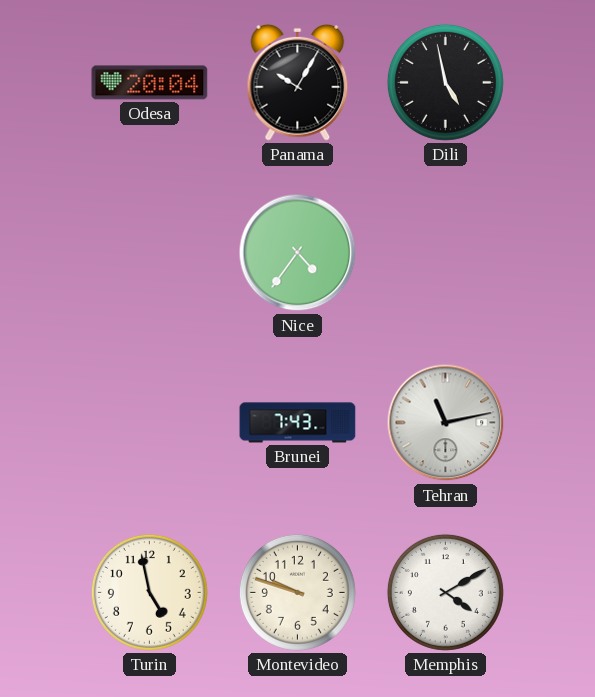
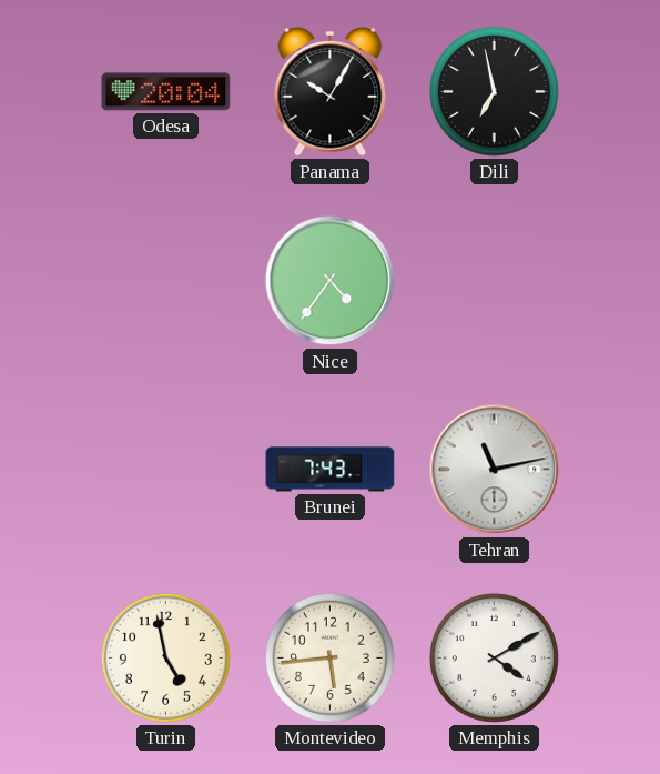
Dili: 4:58 -> 6:58 (494, 91)
Montevideo: 9:48 -> 5:44 (329, 657)
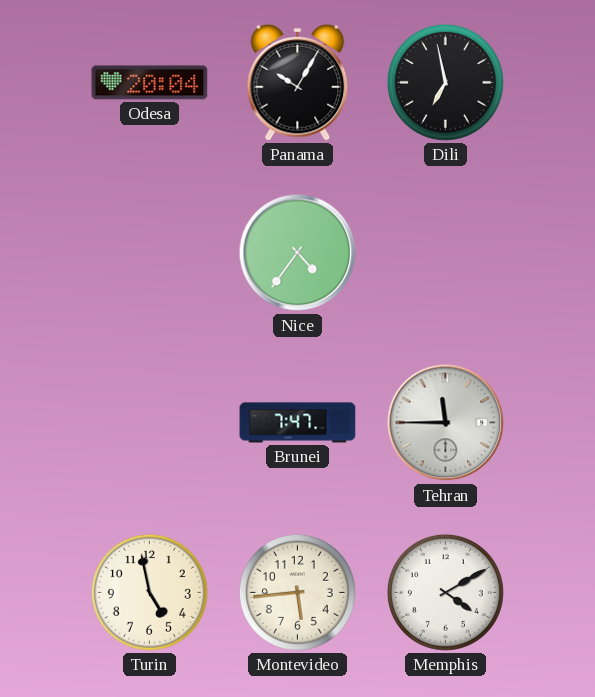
Brunei: 7:43 -> 7:47 (298, 423)
Tehran: 11:13 -> 11:45 (446, 423)
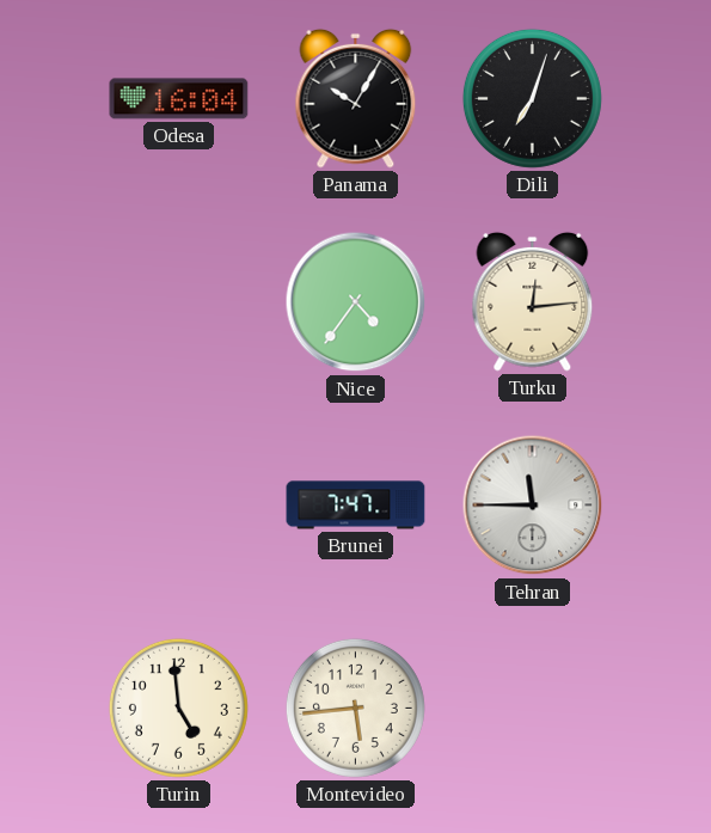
Odesa: 20:04 -> 16:04 (179, 99)
Dili: 6:58 -> 7:03 (532, 98)
Turku: none -> 12:14 (533, 301)
Turin: 4:58 -> 4:59 (178, 708)
Memphis: 4:10 -> none (445, 592)
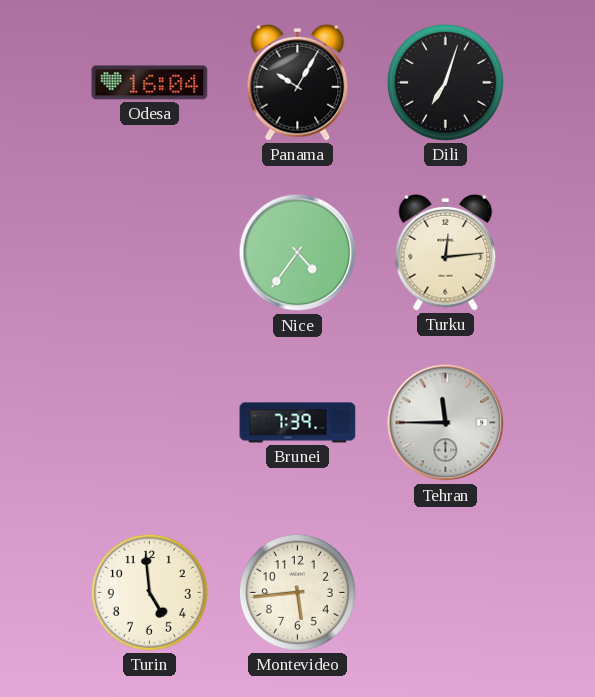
Brunei: 7:47 -> 7:39 (298, 423)
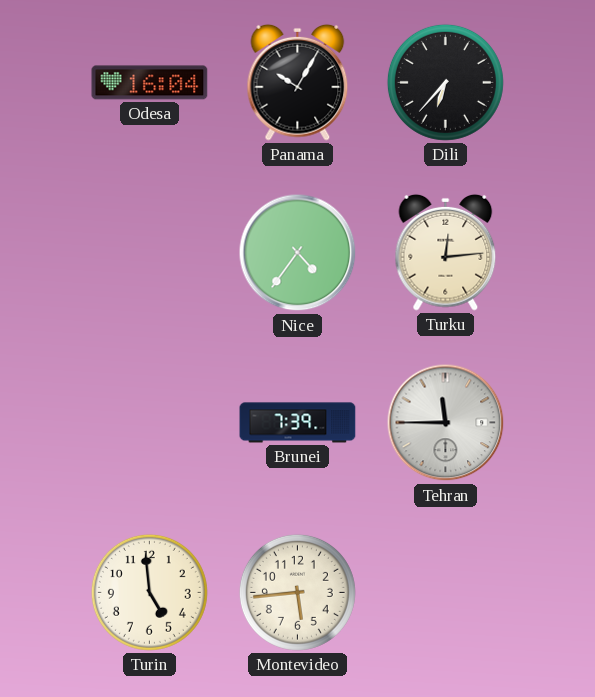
Dili: 7:03 -> 6:37 (445, 82)
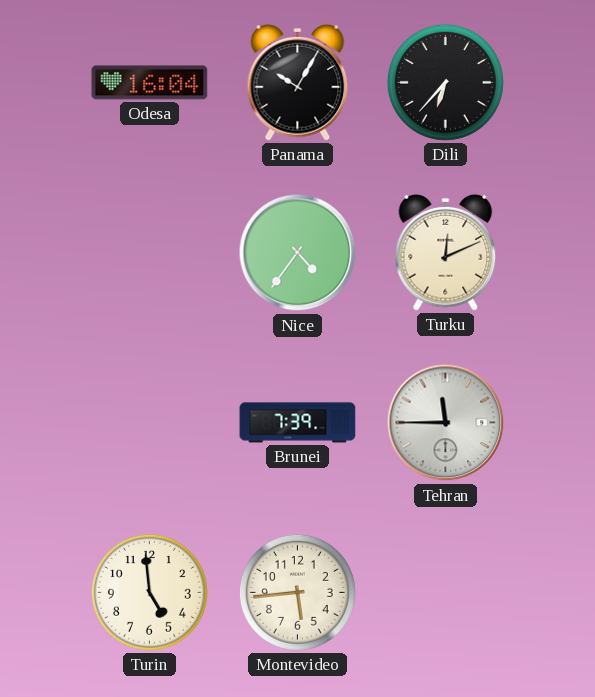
Turku: 12:14 -> 12:11 (446, 252)
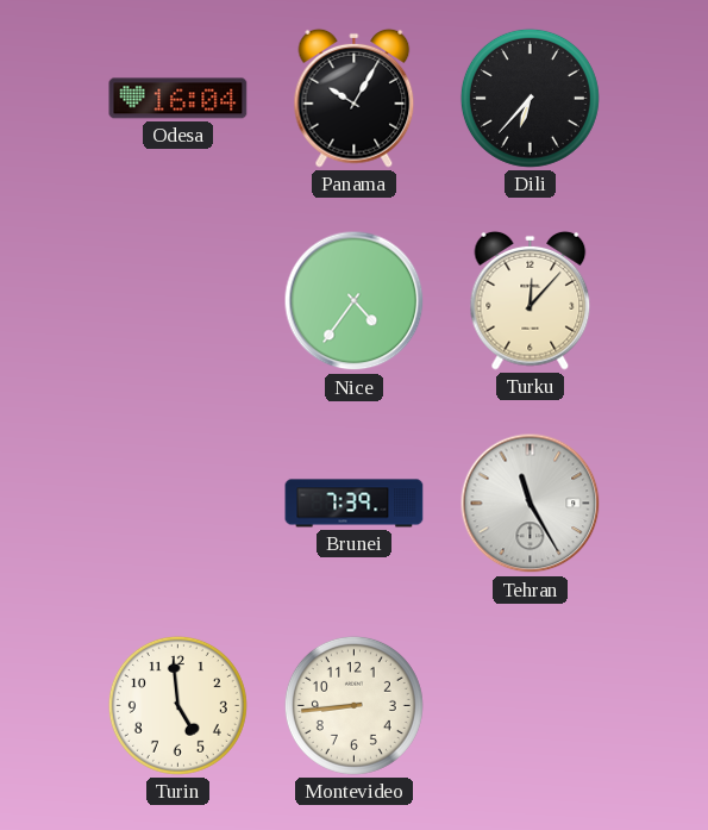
Turku: 12:11 -> 12:07 (531, 300)
Tehran: 11:45 -> 11:25 (531, 504)
Montevideo: 5:44 -> 8:44 (353, 705)
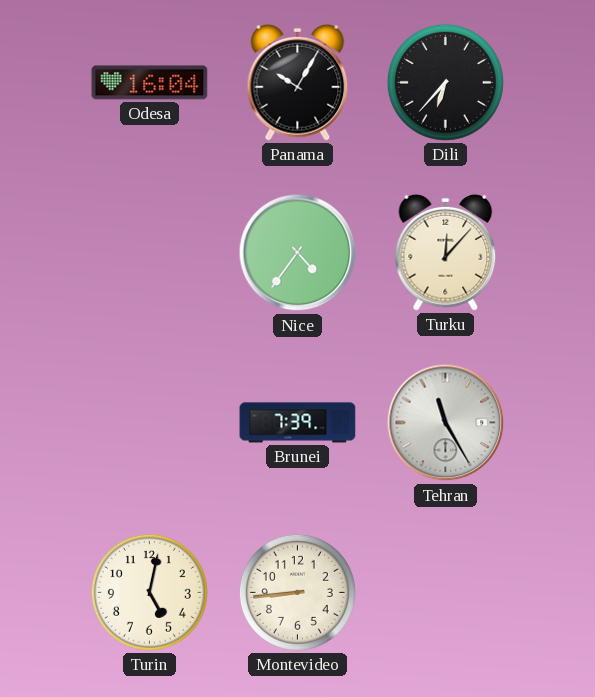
Turin: 4:59 -> 5:02 (149, 592)
